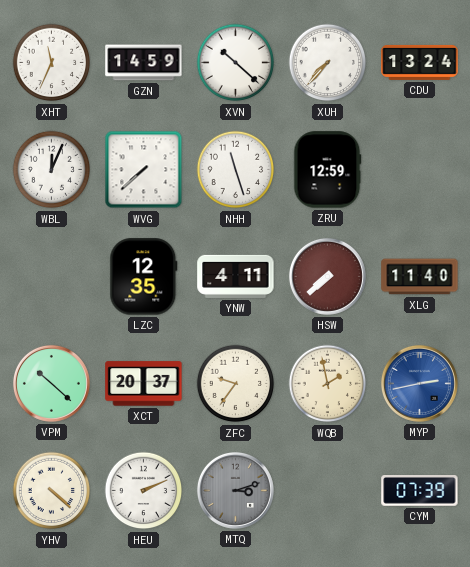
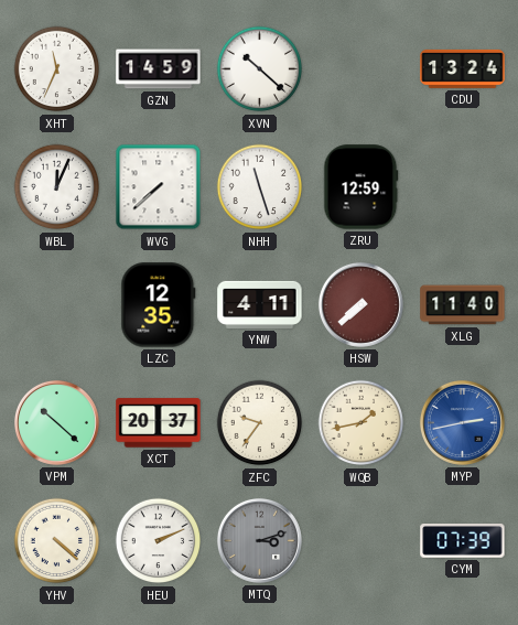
XUH: 7:37 -> none (328, 63)
WQB: 1:58 -> 1:43 (361, 423)
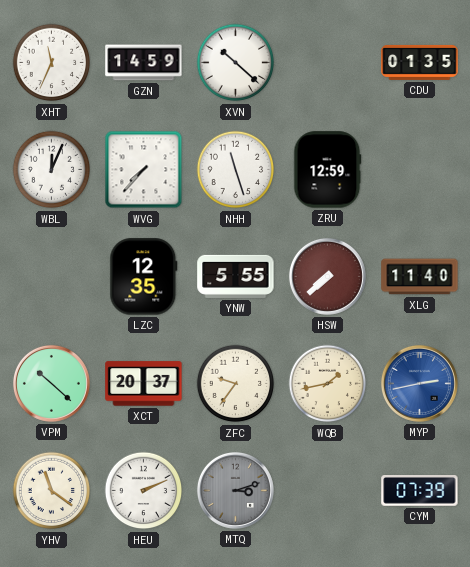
CDU: 13:24 -> 01:35 (420, 62)
WVG: 7:38 -> 7:37 (144, 170)
YNW: 4:11 -> 5:55 (236, 276)
YHV: 4:22 -> 11:21 (52, 491)
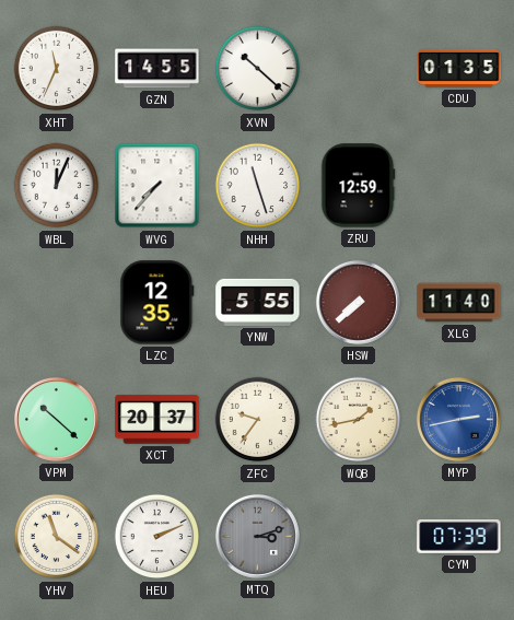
GZN: 14:59 -> 14:55 (157, 69)
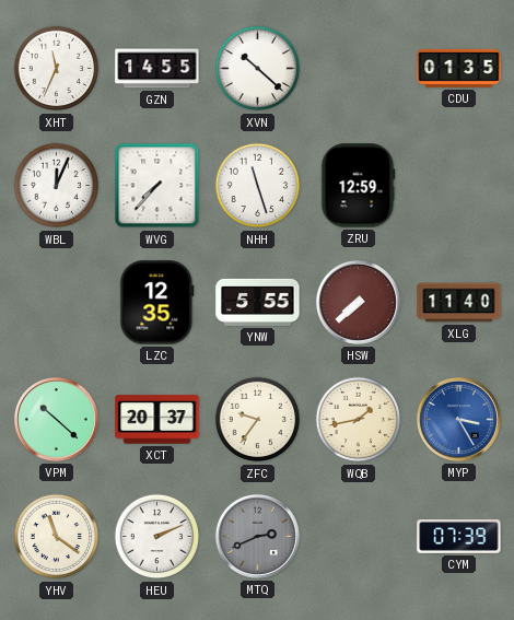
MYP: 2:43 -> 3:25 (458, 419)
MTQ: 3:12 -> 2:41 (257, 536)
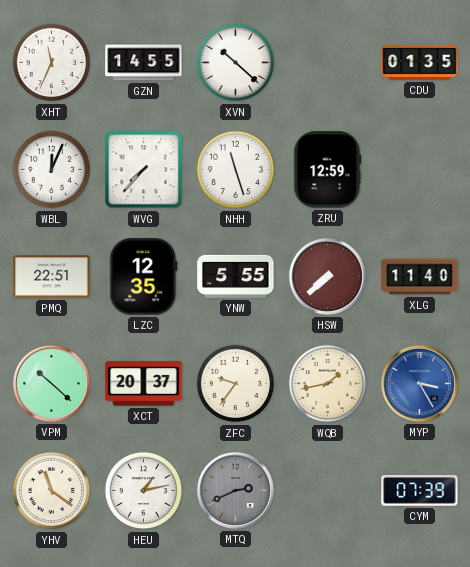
PMQ: none -> 22:51 (52, 277)
HEU: 2:11 -> 1:13 (144, 491)
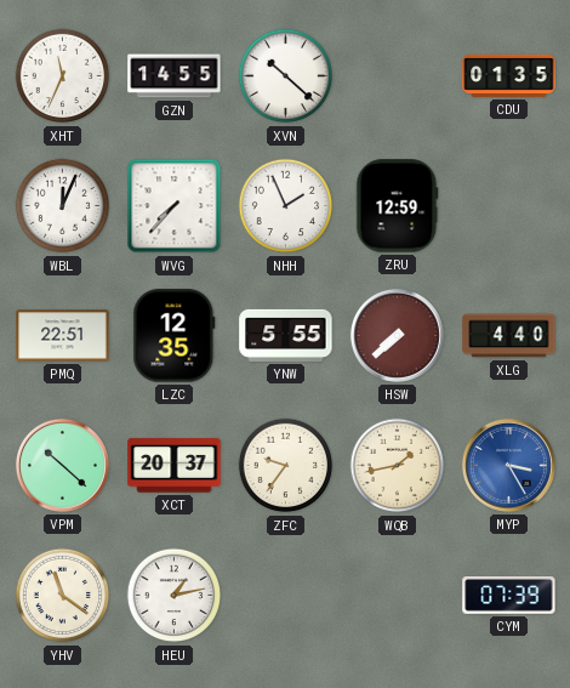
NHH: 11:27 -> 1:56 (286, 206)
XLG: 11:40 -> 4:40 (509, 336)
MTQ: 2:41 -> none (235, 490)
